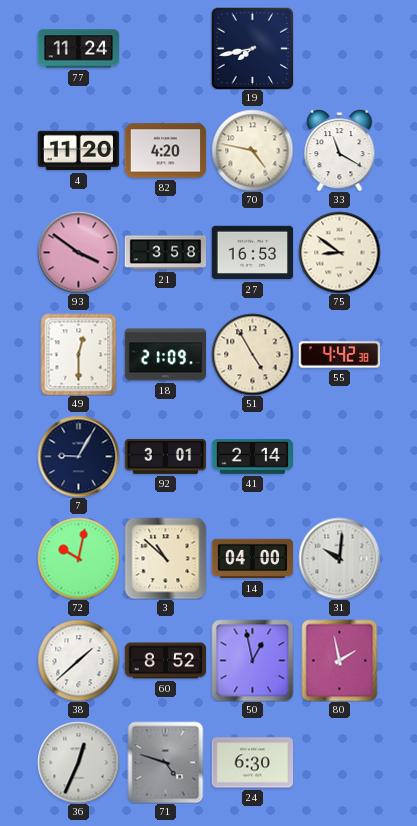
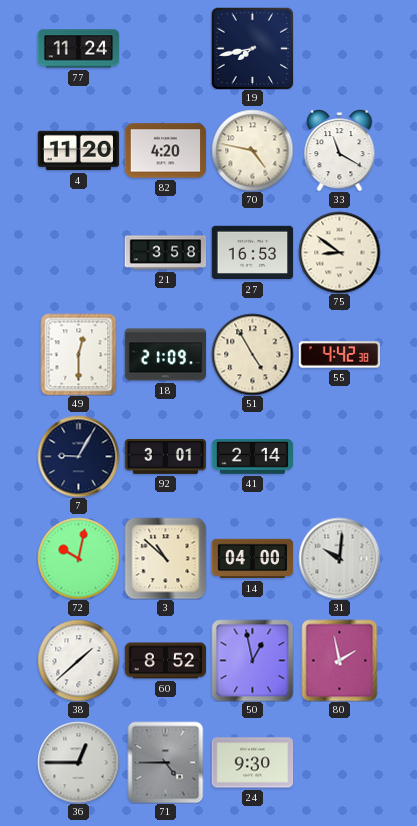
93: 3:51 -> none (78, 252)
36: 12:34 -> 12:45 (78, 762)
71: 4:48 -> 4:45 (166, 762)
24: 6:30 -> 9:30 (252, 763)
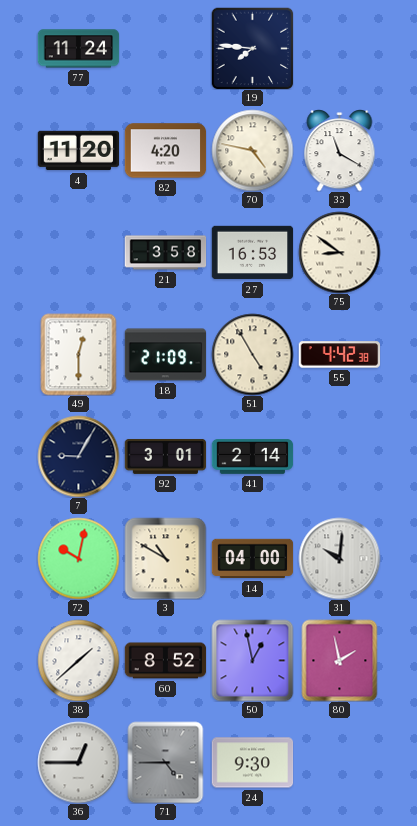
19: 7:43 -> 7:46 (252, 48)
3: 10:52 -> 10:50 (165, 558)
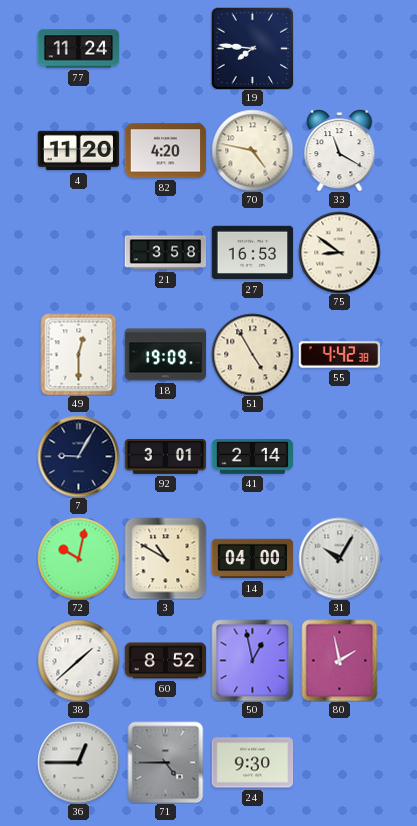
18: 21:09 -> 19:09 (165, 355)
31: 10:01 -> 10:05 (339, 558)
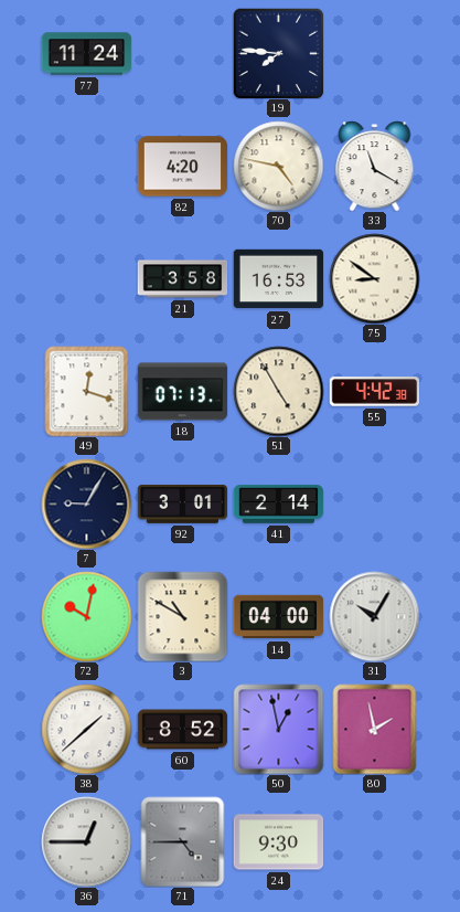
4: 11:20 -> none (78, 151)
49: 12:30 -> 12:18 (87, 391)
18: 19:09 -> 07:13 (182, 392)
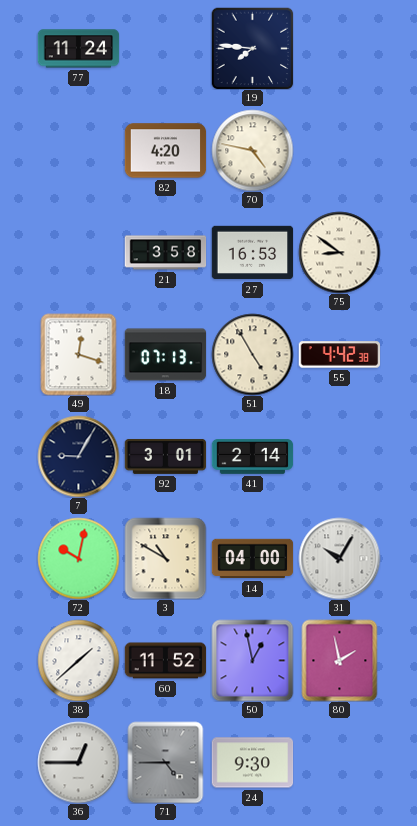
33: 11:20 -> none (375, 166)
60: 8:52 -> 11:52 (165, 661)
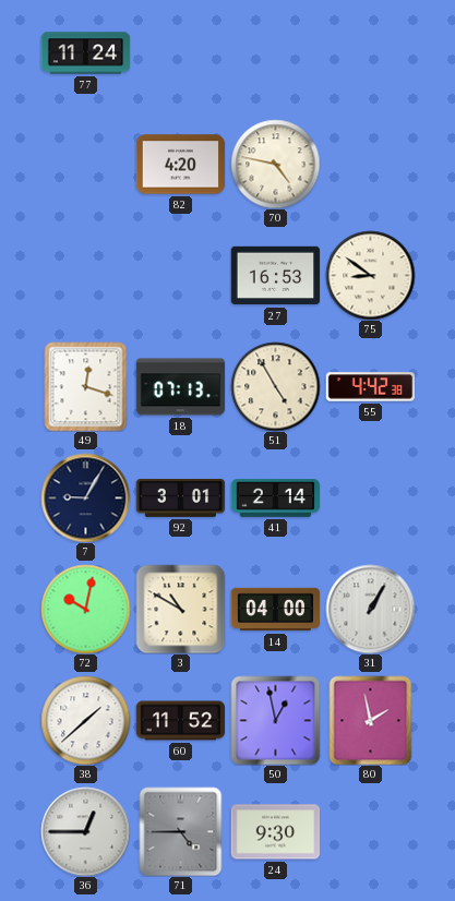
19: 7:46 -> none (252, 48)
21: 3:58 -> none (165, 253)
31: 10:05 -> 1:05 (370, 609)
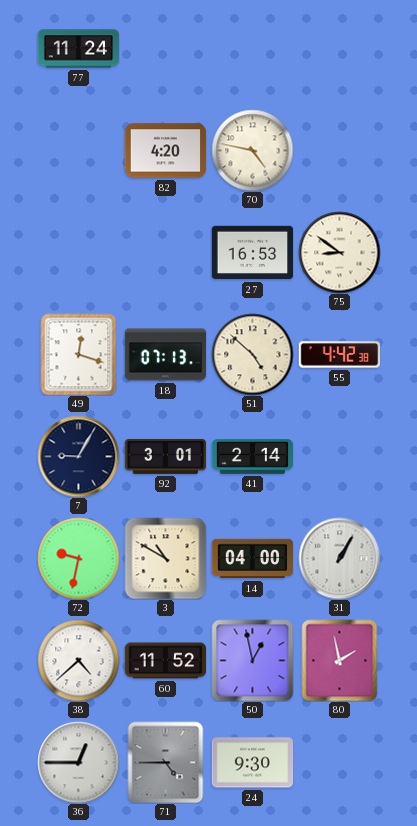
51: 4:55 -> 4:52 (252, 354)
72: 10:02 -> 9:32 (78, 558)
38: 1:38 -> 4:38 (78, 660)
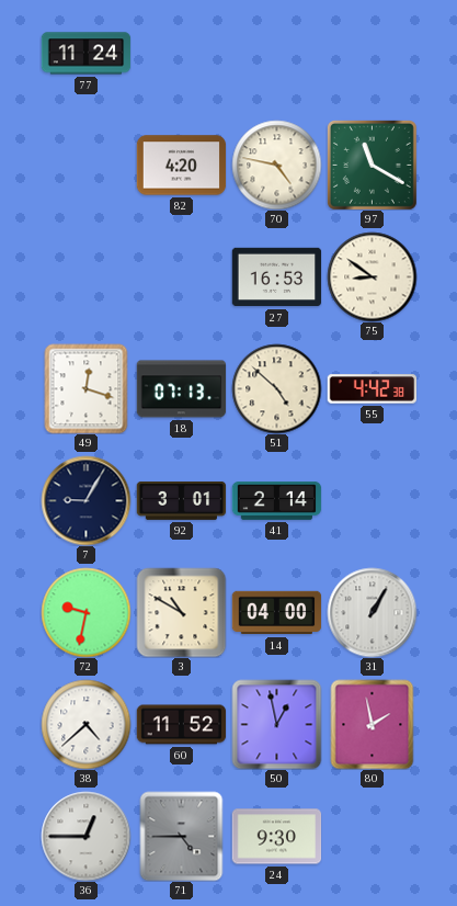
97: none -> 11:20 (372, 165)
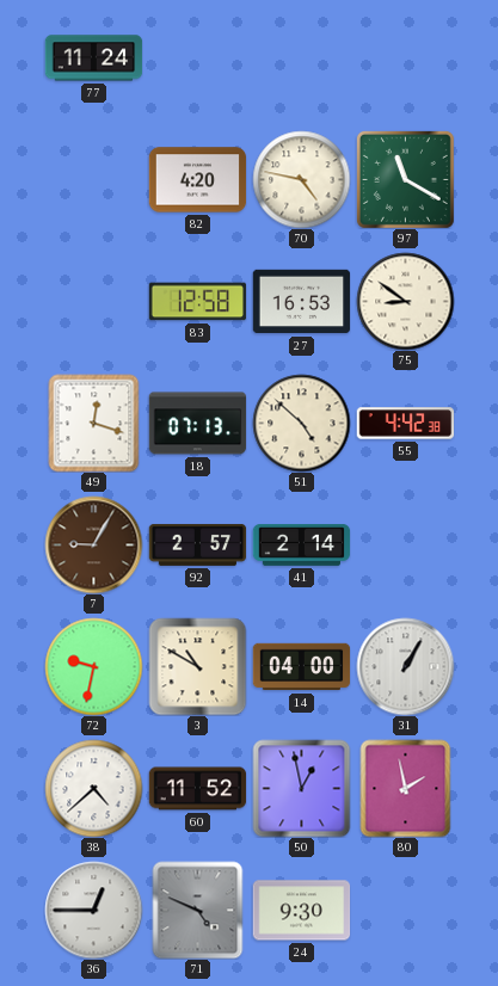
83: none -> 12:58 (197, 302)
7 dial: navy -> brown (93, 544)
92: 3:01 -> 2:57 (197, 544)
71: 4:45 -> 4:49 (198, 910)
